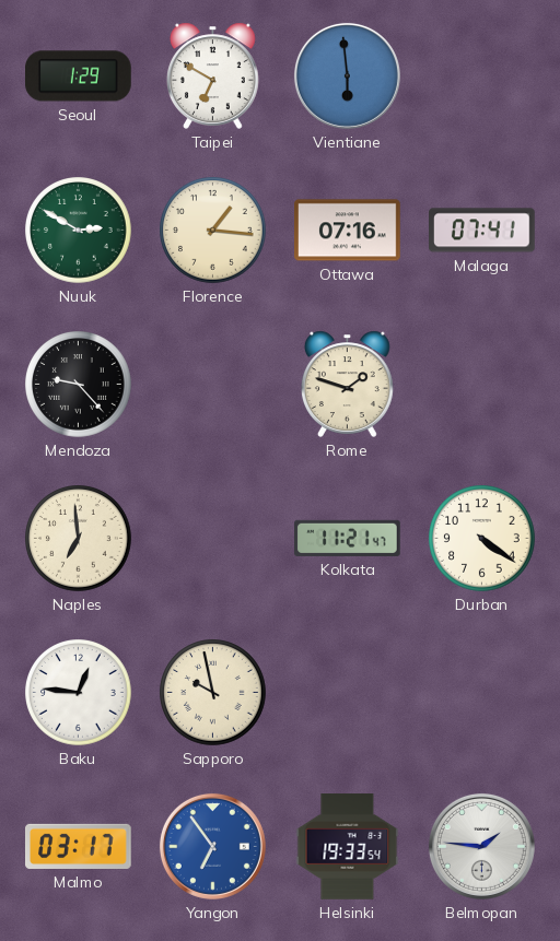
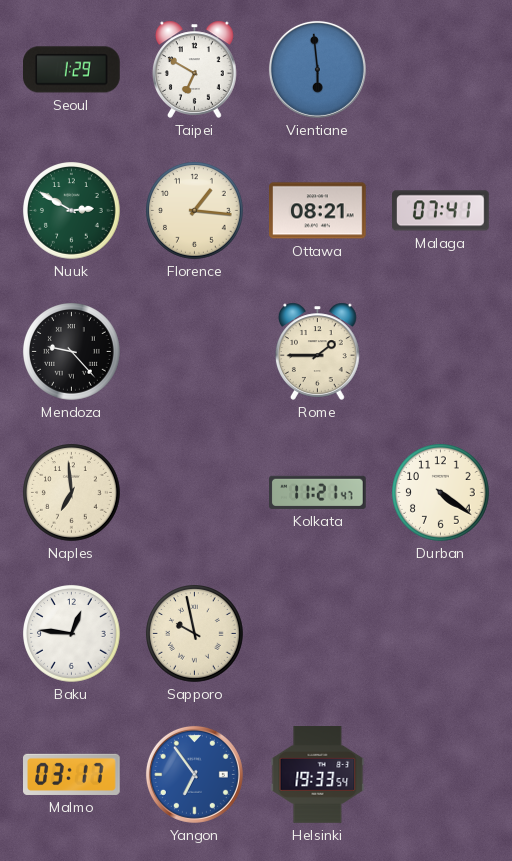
Ottawa: 07:16 -> 08:21 (318, 211)
Rome: 1:48 -> 1:45 (318, 351)
Belmopan: 1:46 -> none (481, 846)
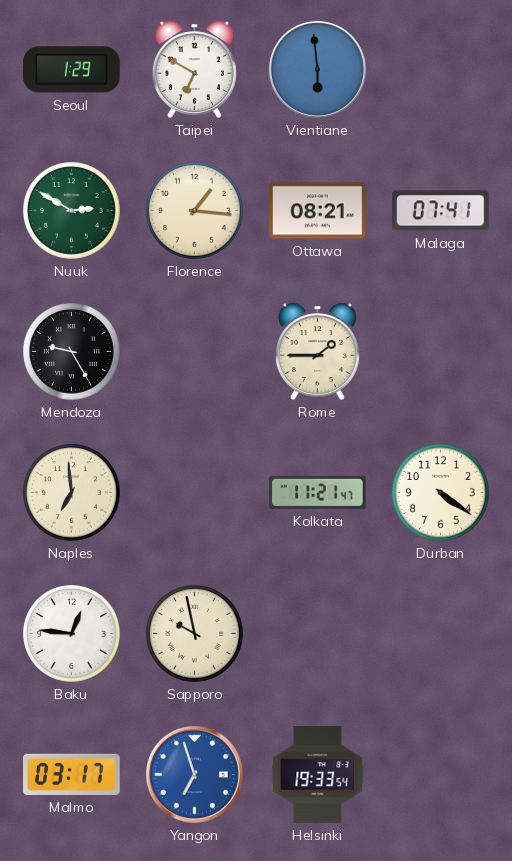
Mendoza: 9:23 -> 9:25 (72, 352)
Yangon: 6:54 -> 6:57 (194, 774)
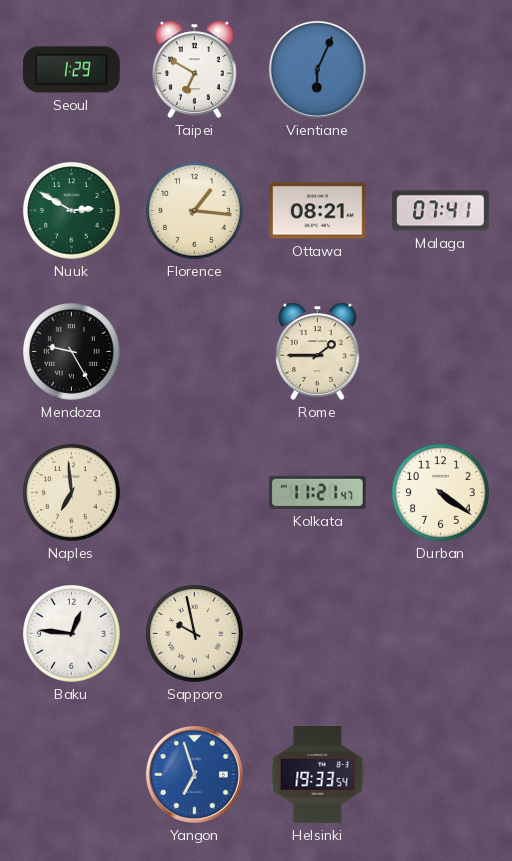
Vientiane: 5:59 -> 6:04 (317, 69)
Malmo: 03:17 -> none (72, 774)
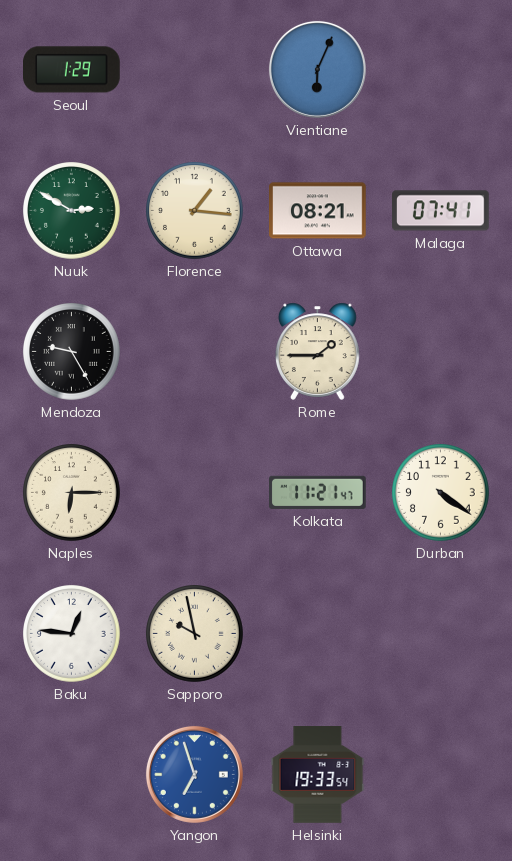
Taipei: 6:50 -> none (195, 69)
Naples: 6:59 -> 6:15 (72, 493)
